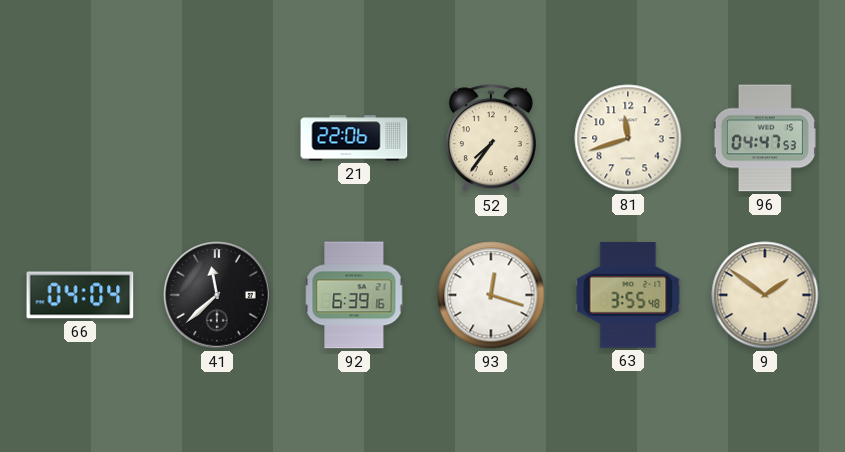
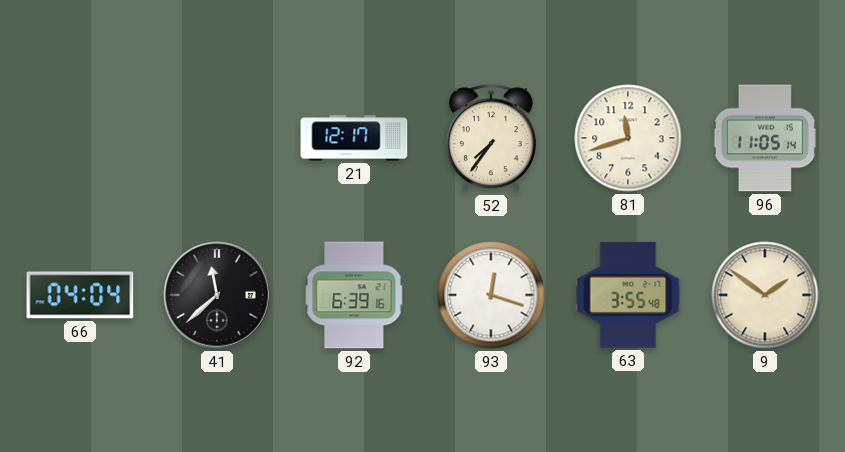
21: 22:06 -> 12:17 (354, 138)
96: 04:47 -> 11:05 (765, 138)
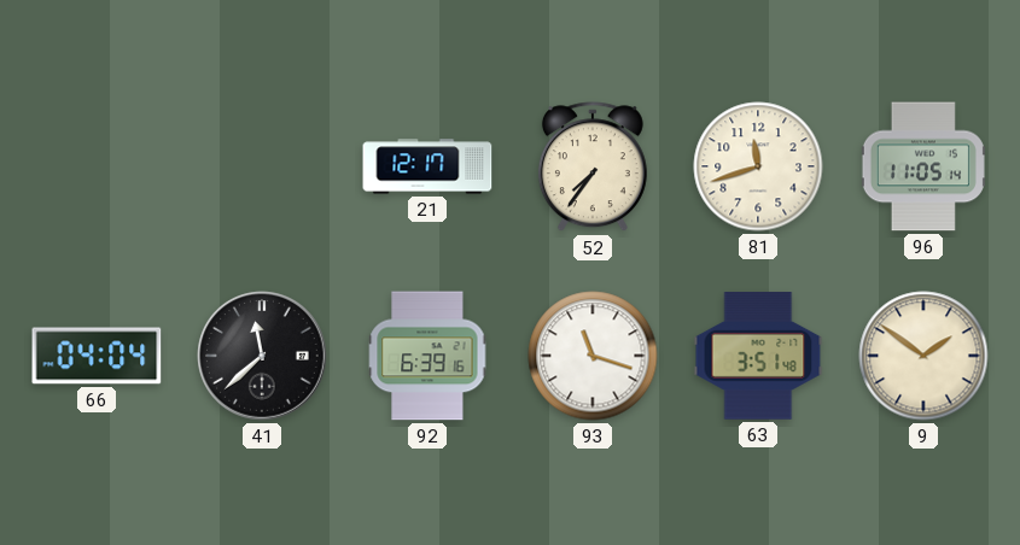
93: 12:18 -> 11:18 (593, 356)
63: 3:55 -> 3:51 (758, 356)
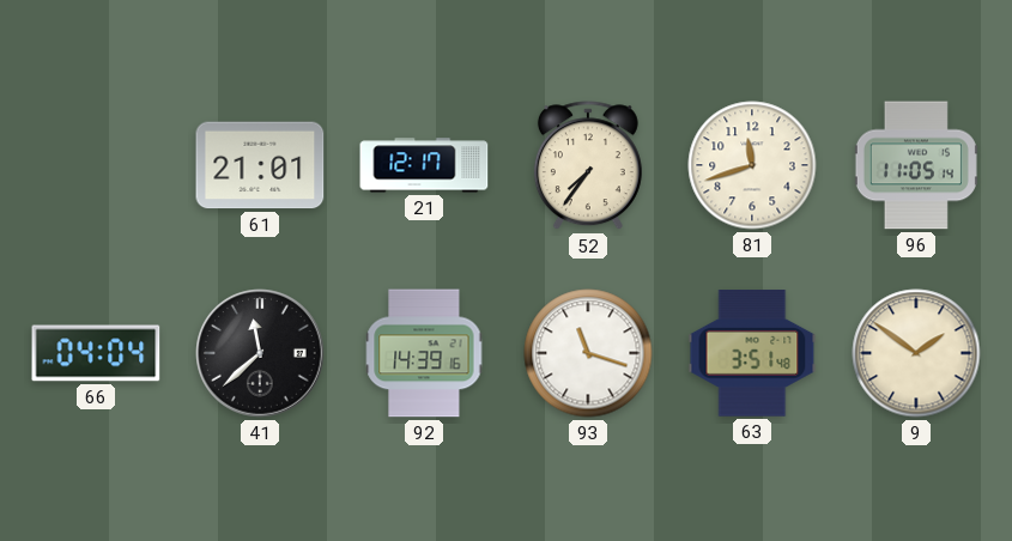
61: none -> 21:01 (260, 165)
92: 6:39 -> 14:39 (424, 353)
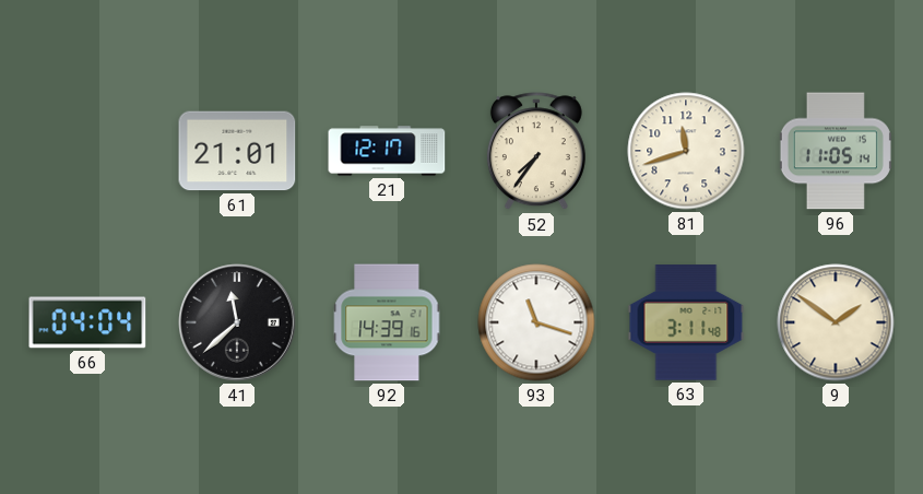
63: 3:51 -> 3:11 (686, 322)
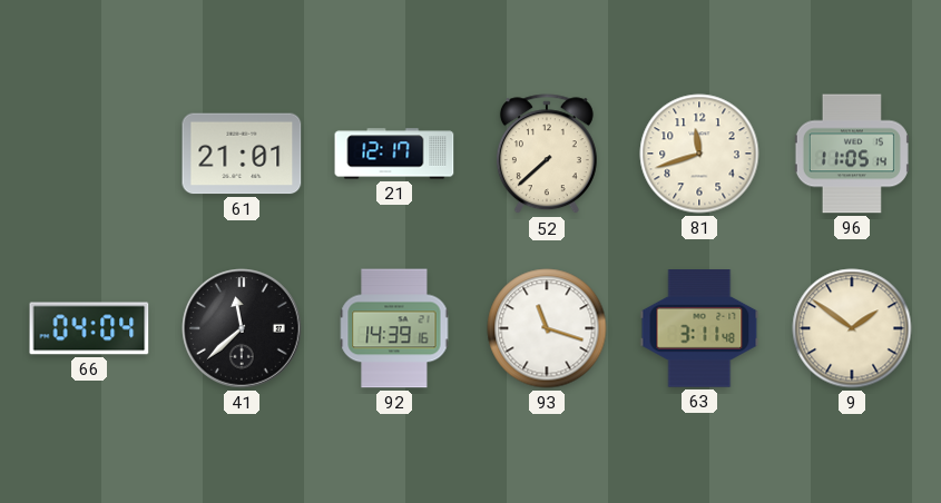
52: 7:36 -> 7:38 (547, 155)
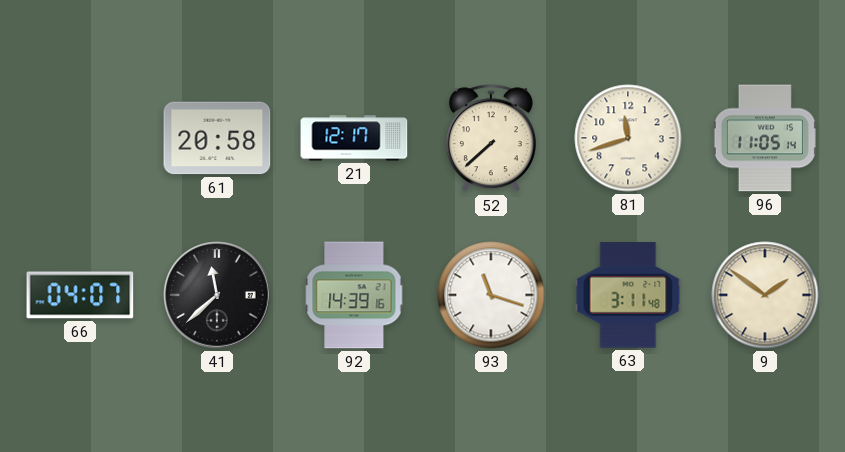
61: 21:01 -> 20:58 (217, 138)
66: 04:04 -> 04:07 (80, 295)
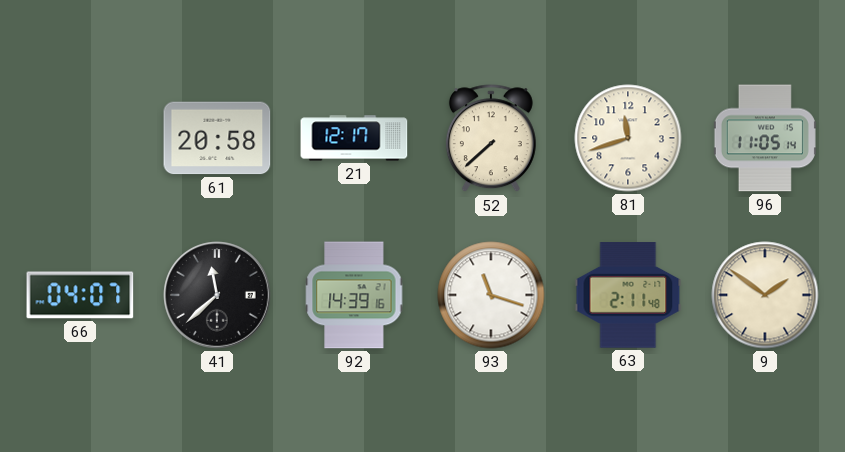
63: 3:11 -> 2:11 (628, 295)
